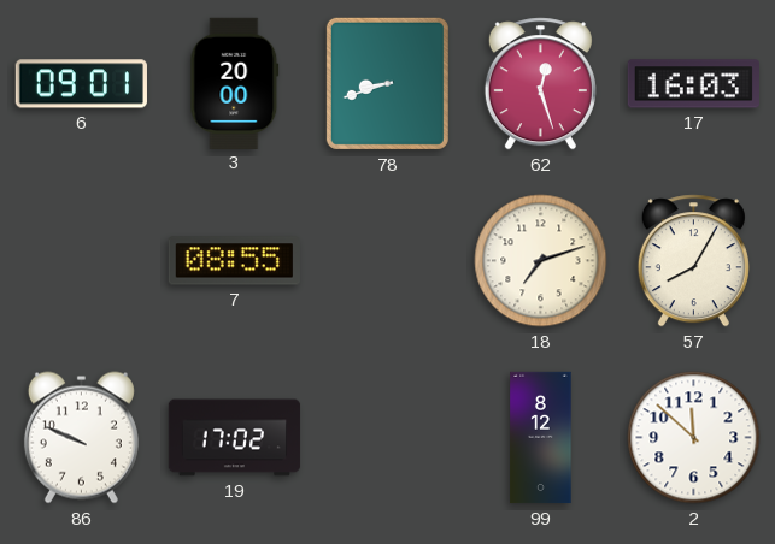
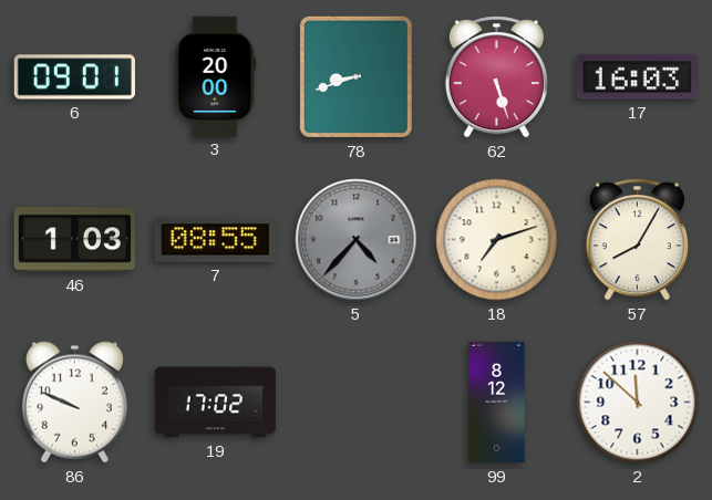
62: 12:27 -> 5:27 (496, 77)
46: none -> 1:03 (74, 240)
5: none -> 4:37 (357, 240)
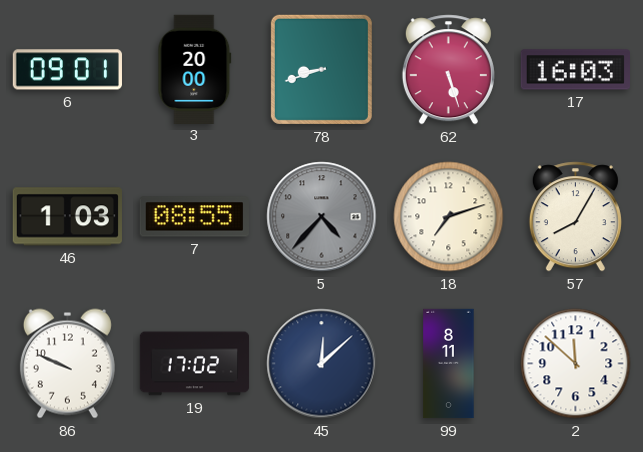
45: none -> 12:08 (322, 364)
99: 8:12 -> 8:11 (449, 364)
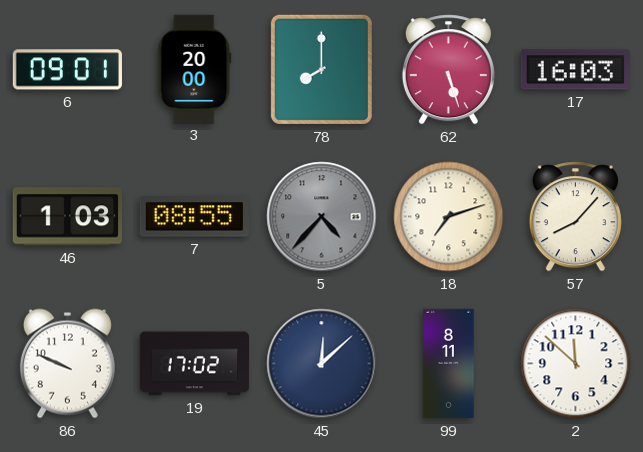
78: 8:42 -> 8:00 (321, 69)
57: 8:05 -> 8:07 (575, 217)
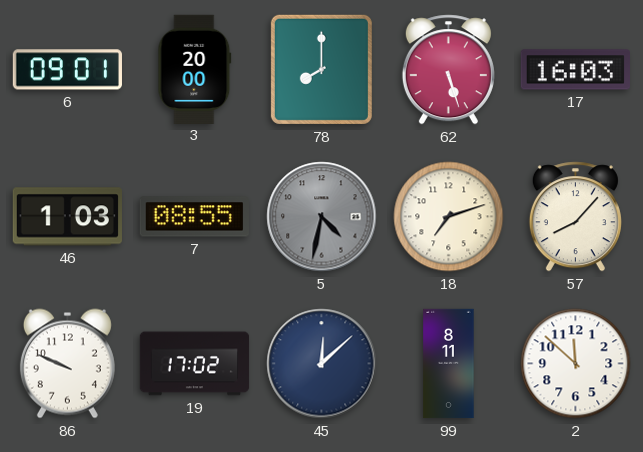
5: 4:37 -> 4:32 (322, 217)
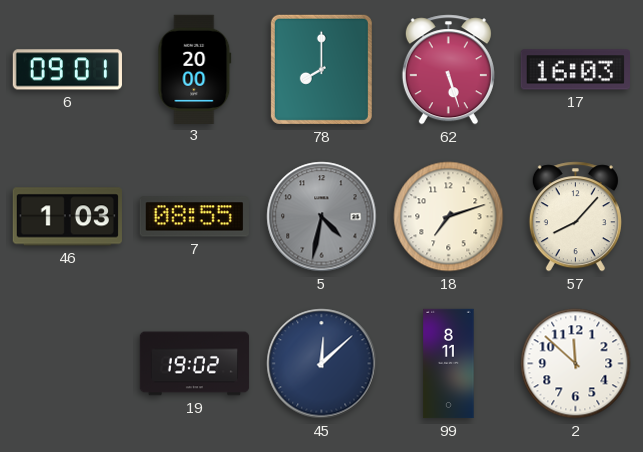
86: 9:49 -> none (67, 364)
19: 17:02 -> 19:02 (195, 364)
